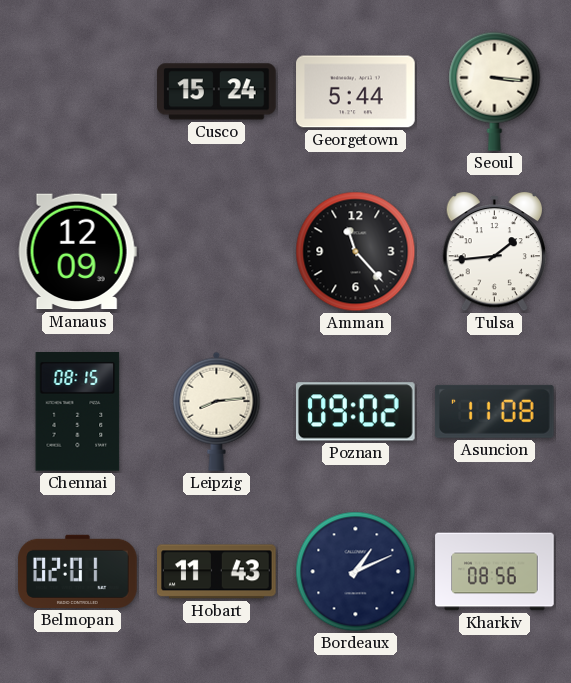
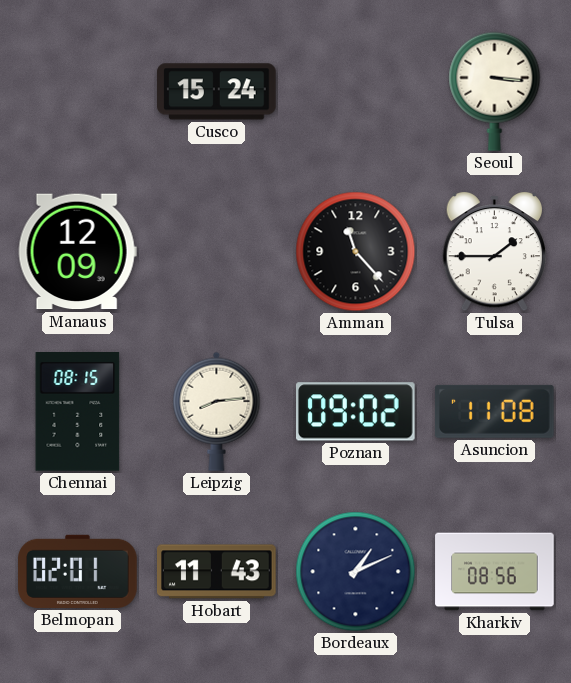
Georgetown: 5:44 -> none (356, 92)
Tulsa: 1:44 -> 1:45 (494, 253)
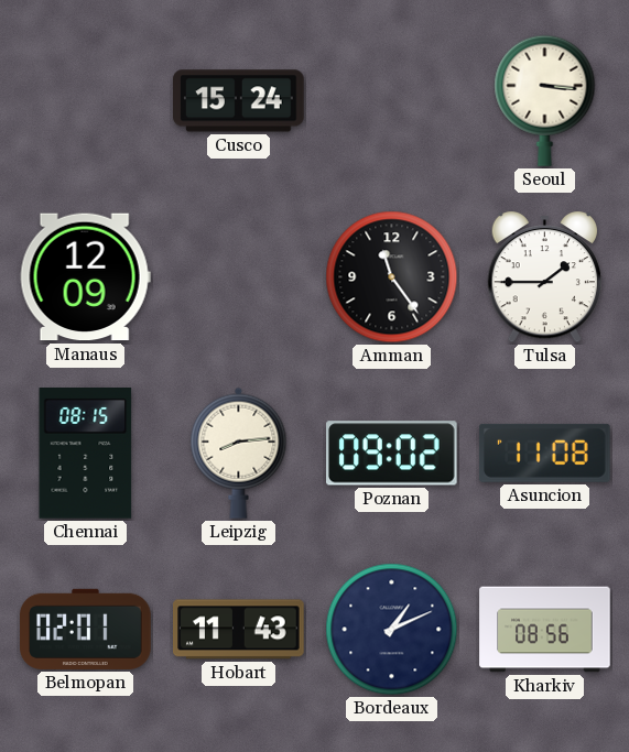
Amman: 11:23 -> 11:24 (392, 277)
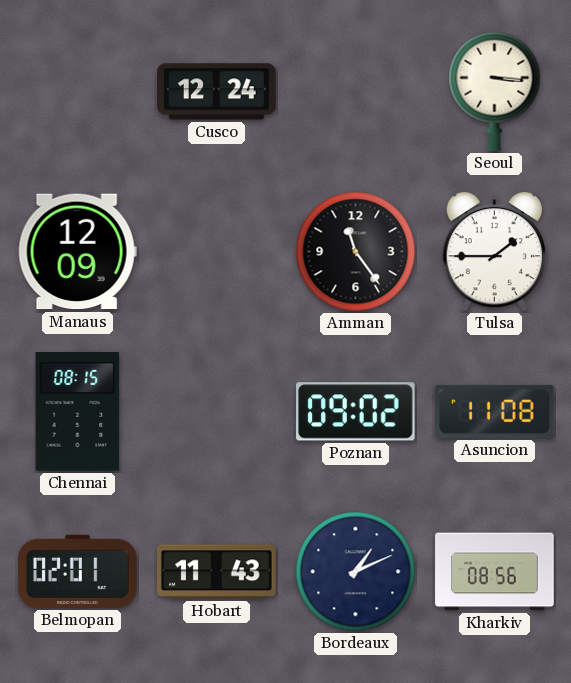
Cusco: 15:24 -> 12:24 (217, 92)
Leipzig: 8:14 -> none (239, 453)
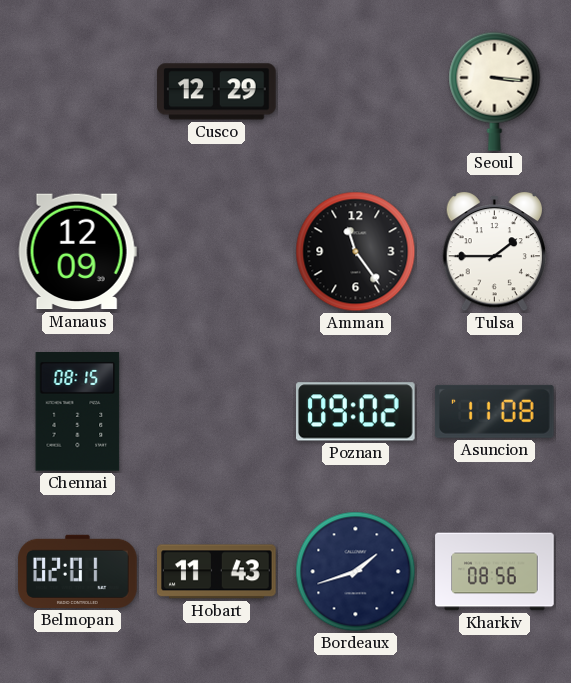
Cusco: 12:24 -> 12:29 (217, 92)
Bordeaux: 1:11 -> 1:42 (356, 572)
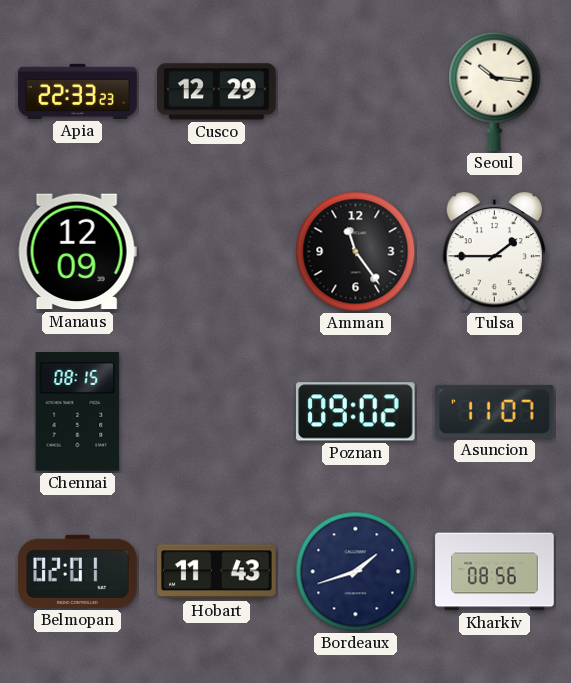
Apia: none -> 22:33 (78, 91)
Seoul: 3:16 -> 10:16 (495, 91)
Asuncion: 11:08 -> 11:07 (495, 411)
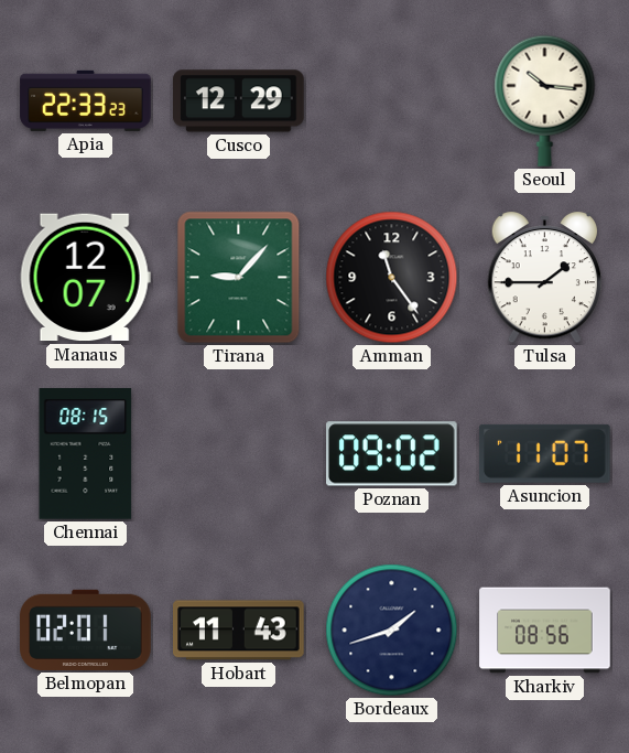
Manaus: 12:09 -> 12:07 (85, 278)
Tirana: none -> 9:07 (239, 278)
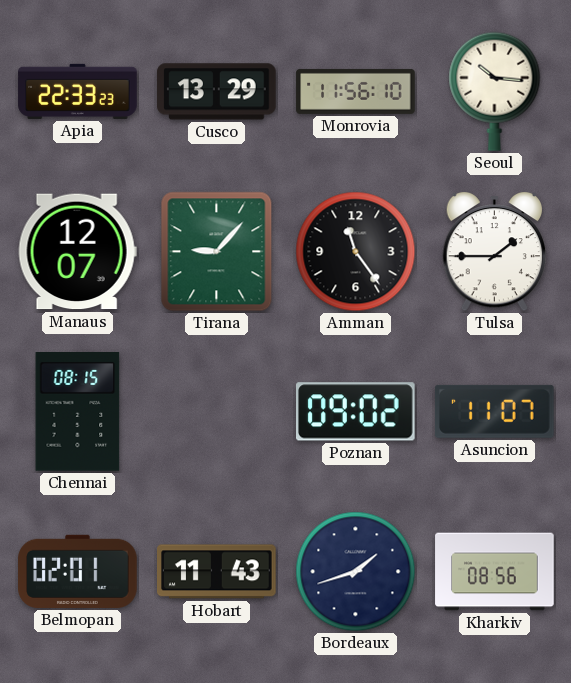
Cusco: 12:29 -> 13:29 (217, 92)
Monrovia: none -> 11:56 (356, 91)
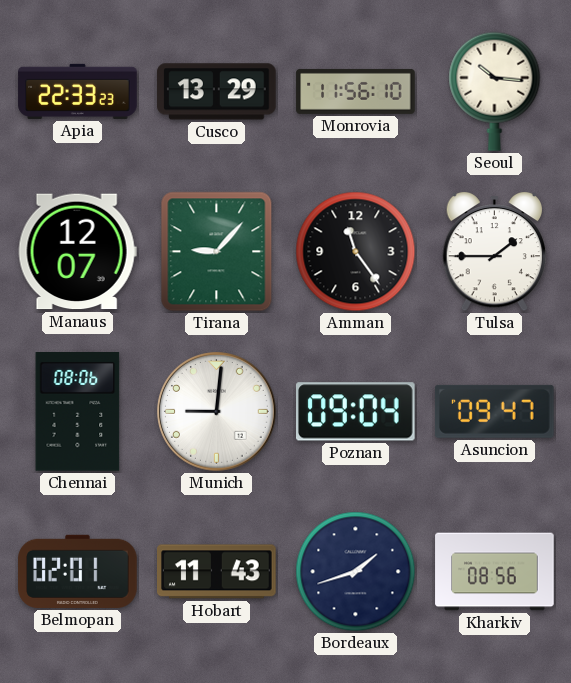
Chennai: 08:15 -> 08:06 (78, 412)
Munich: none -> 9:01 (217, 412)
Poznan: 09:02 -> 09:04 (356, 412)
Asuncion: 11:07 -> 09:47 (495, 411)
